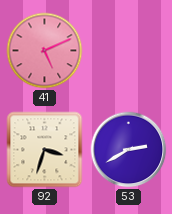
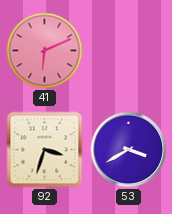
41: 5:11 -> 6:11 (45, 51)
53: 2:40 -> 3:40 (129, 150)
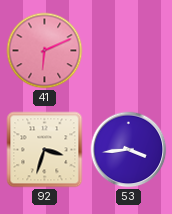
53: 3:40 -> 3:44 (129, 150)
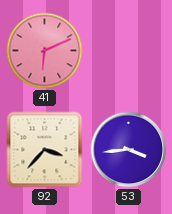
92: 3:33 -> 3:37 (45, 150)
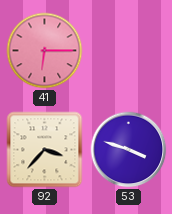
41: 6:11 -> 6:15 (45, 51)
53: 3:44 -> 3:48 (129, 150)
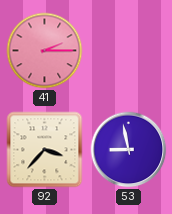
41: 6:15 -> 2:15 (45, 51)
53: 3:48 -> 8:58 (129, 150)
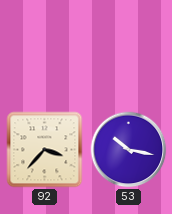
41: 2:15 -> none (45, 51)
53: 8:58 -> 10:17 (129, 150)
